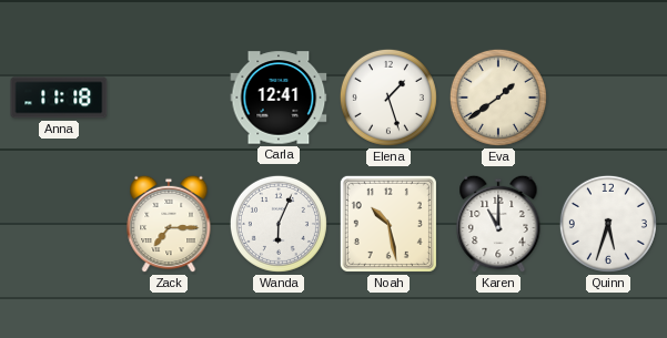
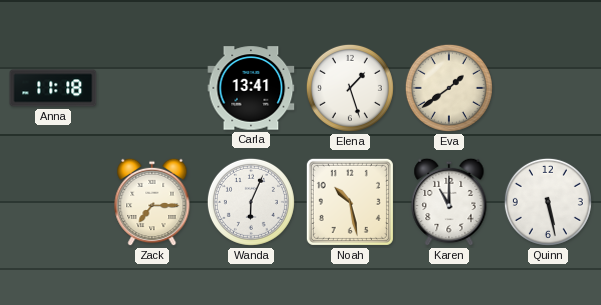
Carla: 12:41 -> 13:41 (251, 88)
Quinn: 5:33 -> 5:28 (548, 202)
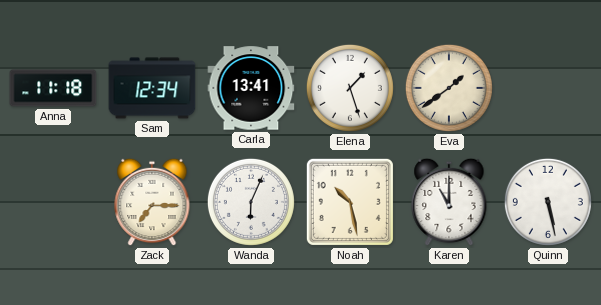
Sam: none -> 12:34 (152, 88)
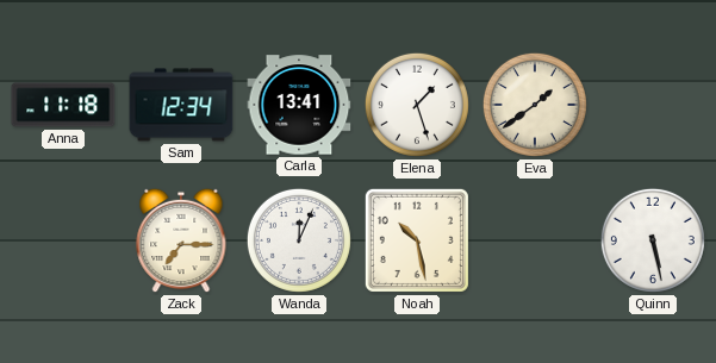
Wanda: 6:04 -> 12:04 (299, 240)
Karen: 11:00 -> none (449, 202)
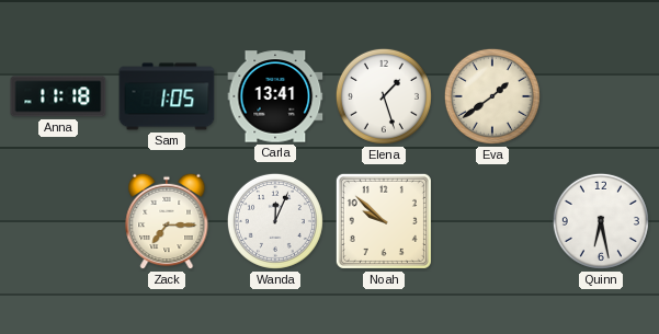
Sam: 12:34 -> 1:05 (167, 96)
Noah: 10:28 -> 9:52 (384, 221)
Quinn: 5:28 -> 6:28 (601, 221)
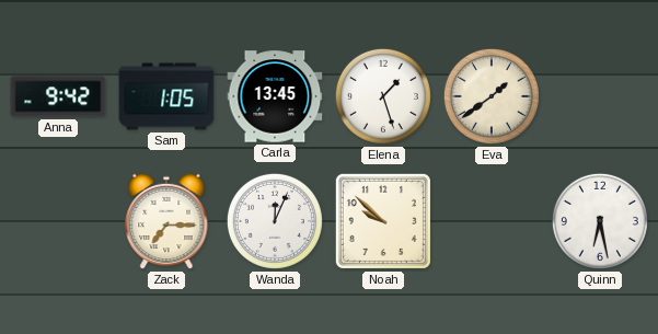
Anna: 11:18 -> 9:42 (58, 96)
Carla: 13:41 -> 13:45 (275, 96)
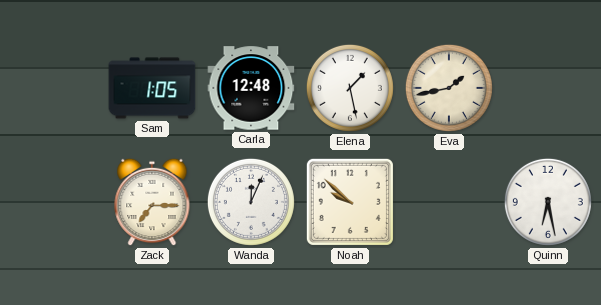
Anna: 9:42 -> none (58, 96)
Carla: 13:45 -> 12:48 (251, 88)
Elena: 1:27 -> 1:28 (350, 88)
Eva: 1:39 -> 1:43 (449, 88)
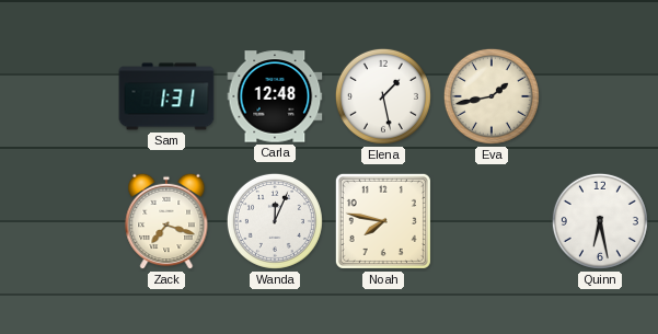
Sam: 1:05 -> 1:31 (166, 96)
Zack: 7:15 -> 7:18 (166, 221)
Noah: 9:52 -> 7:47 (383, 221)
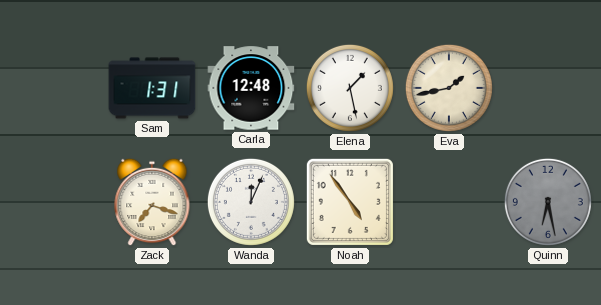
Noah: 7:47 -> 4:54 (350, 202)
Quinn dial: white -> grey (548, 202)
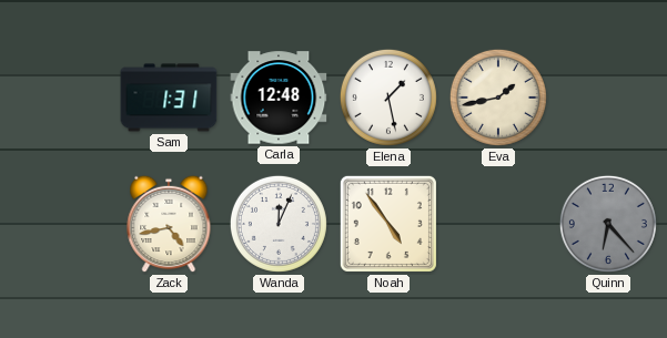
Zack: 7:18 -> 4:43 (169, 224)
Quinn: 6:28 -> 6:23 (608, 224)
